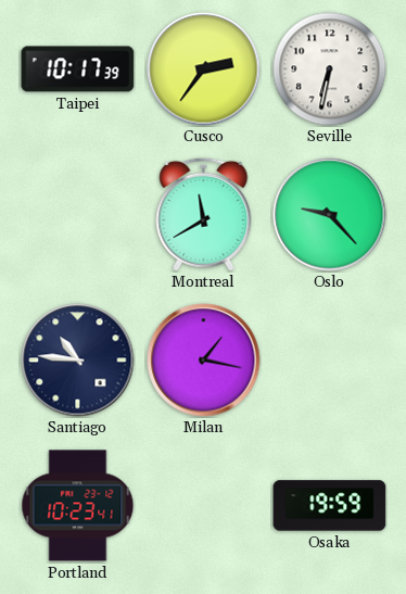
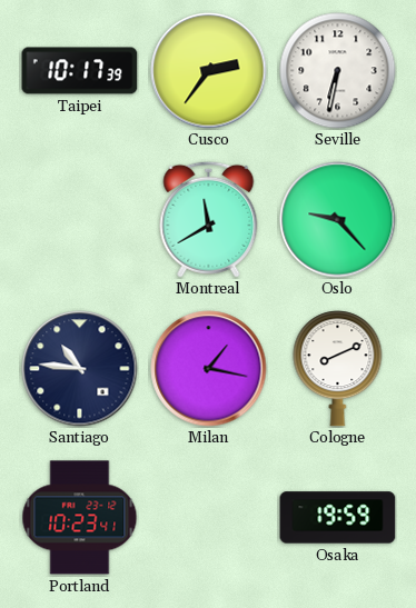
Cologne: none -> 8:11 (338, 369)
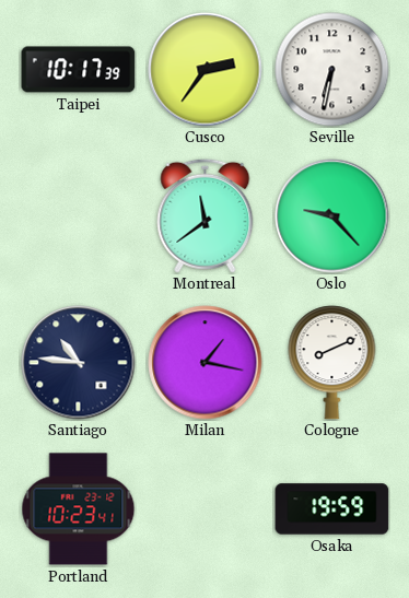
Montreal: 11:40 -> 11:39 (206, 215)
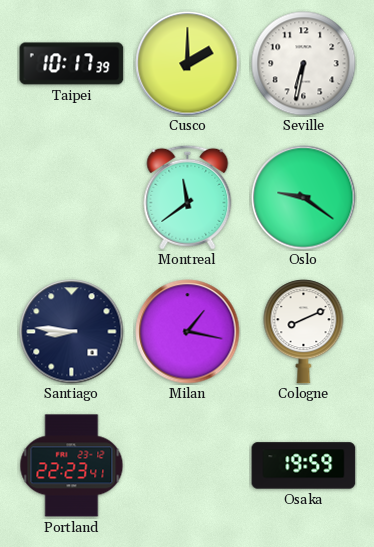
Cusco: 2:36 -> 2:00 (188, 64)
Oslo: 9:23 -> 9:21 (304, 198)
Santiago: 10:46 -> 8:46 (72, 332)
Portland: 10:23 -> 22:23 (72, 466)
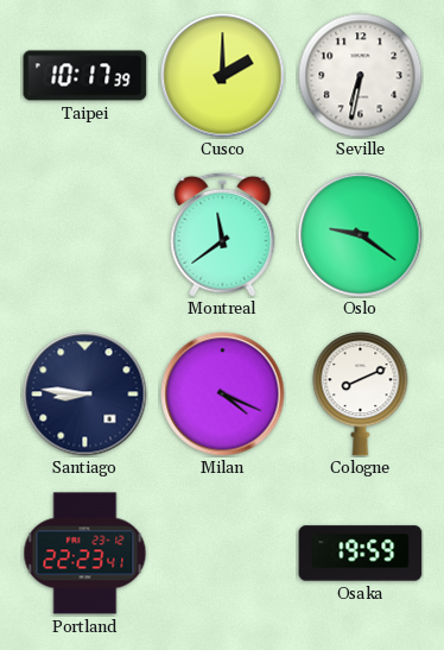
Milan: 1:17 -> 4:19 (223, 395)
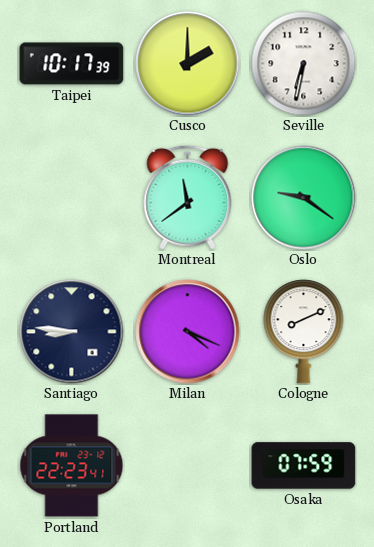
Osaka: 19:59 -> 07:59 (304, 466)
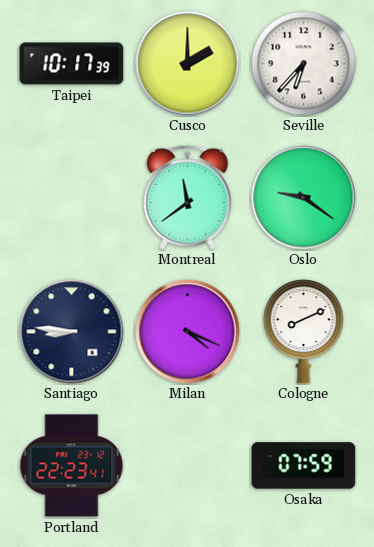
Seville: 6:32 -> 6:37 (304, 64)
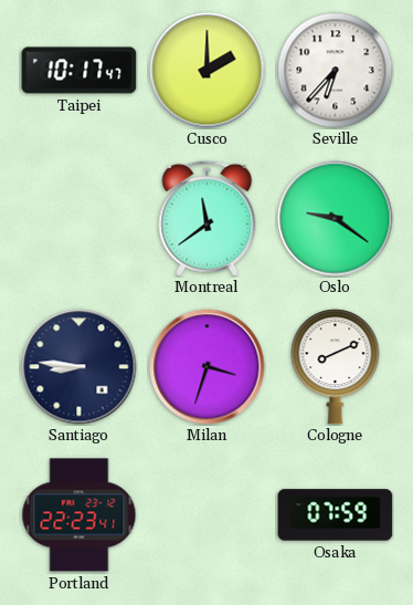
Taipei: 10:17:39 -> 10:17:47 (80, 71)
Milan: 4:19 -> 3:33 (208, 367)
